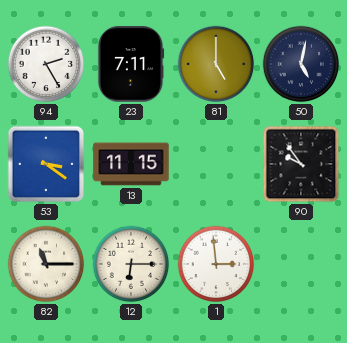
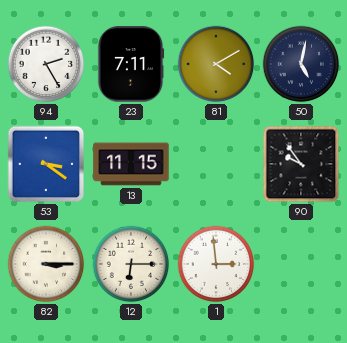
81: 5:00 -> 4:10 (216, 64)
82: 11:15 -> 3:15 (46, 264)
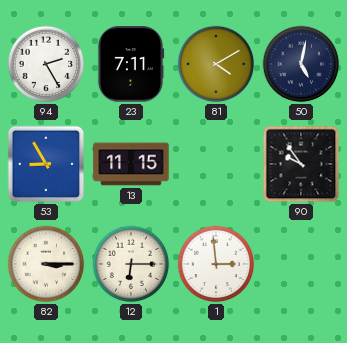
53: 3:21 -> 8:55 (46, 164)
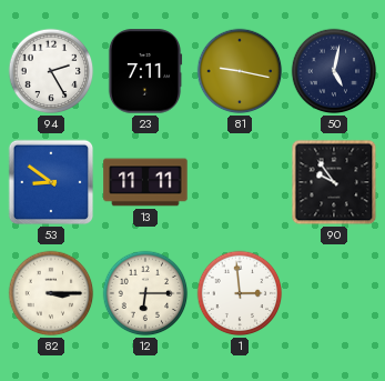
81: 4:10 -> 9:17 (240, 71)
53: 8:55 -> 8:51 (51, 182)
13: 11:15 -> 11:11 (145, 182)
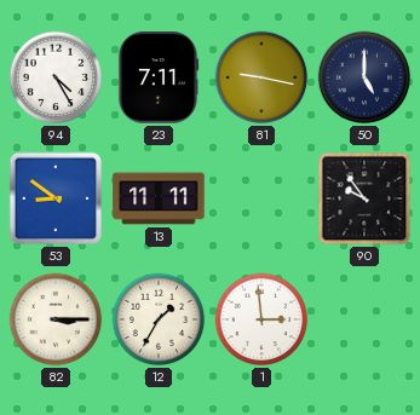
94: 2:25 -> 4:25 (56, 77)
50: 5:02 -> 5:00 (364, 77)
12: 6:15 -> 1:35 (159, 319)
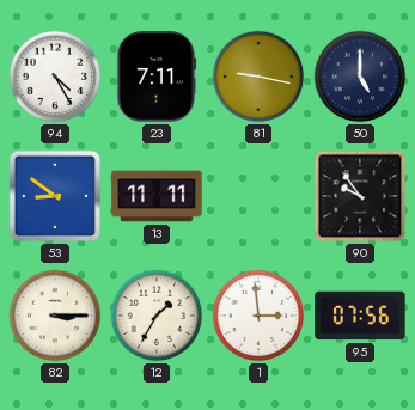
95: none -> 07:56 (360, 316)
